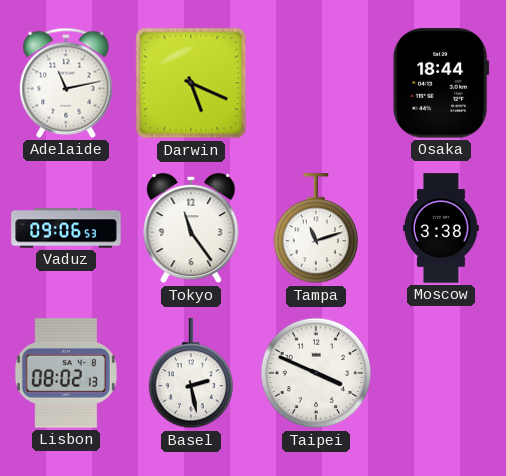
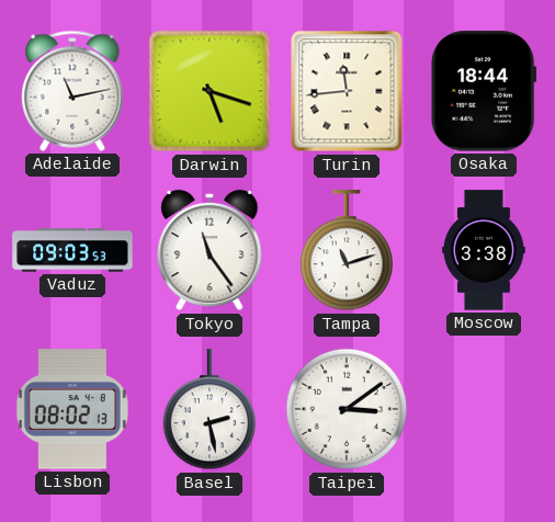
Darwin: 5:19 -> 5:18 (209, 91)
Turin: none -> 11:44 (347, 91)
Vaduz: 09:06 -> 09:03 (72, 250)
Taipei: 3:49 -> 3:09 (347, 409)
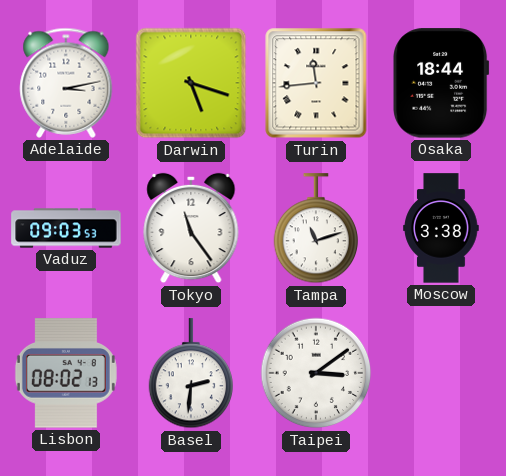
Adelaide: 11:13 -> 3:13 (66, 83)
Basel: 2:28 -> 2:31 (190, 374)
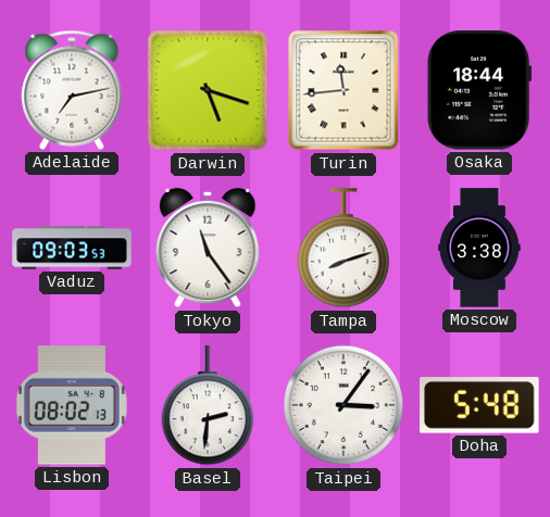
Adelaide: 3:13 -> 7:13 (72, 90)
Tampa: 11:12 -> 8:12 (342, 249)
Taipei: 3:09 -> 3:06 (343, 405)
Doha: none -> 5:48 (479, 405)
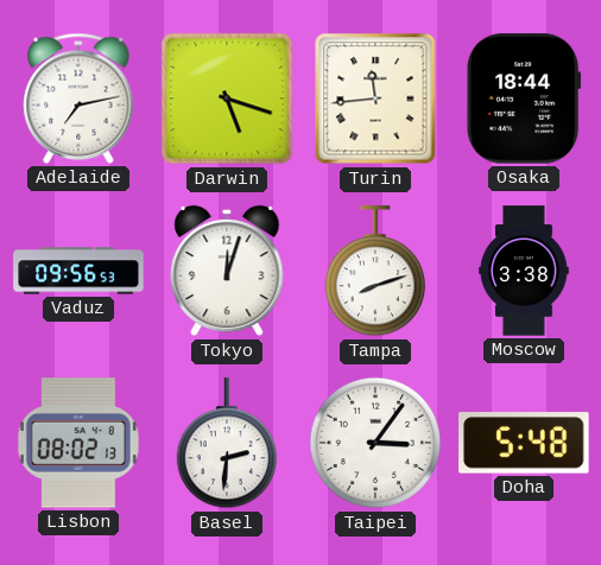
Vaduz: 09:03 -> 09:56 (78, 271)
Tokyo: 11:24 -> 12:03 (227, 271)
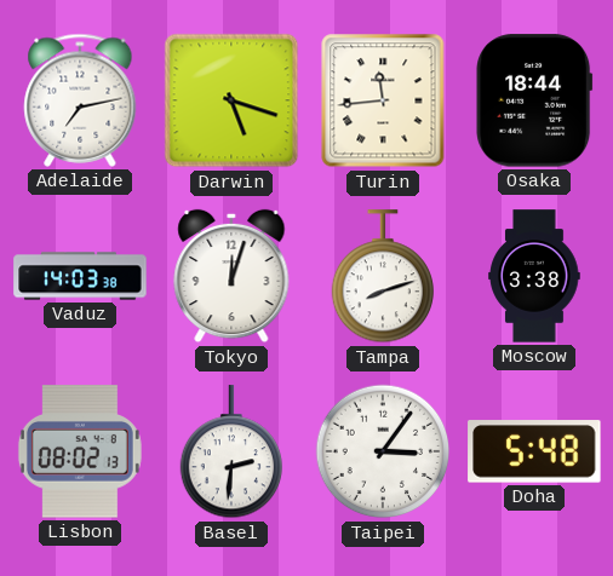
Vaduz: 09:56 -> 14:03 (80, 276)
